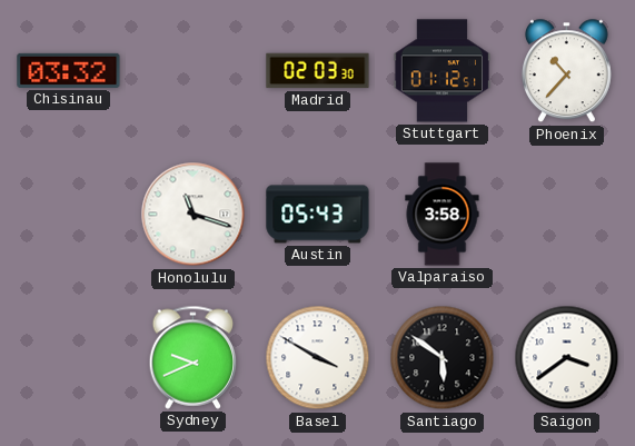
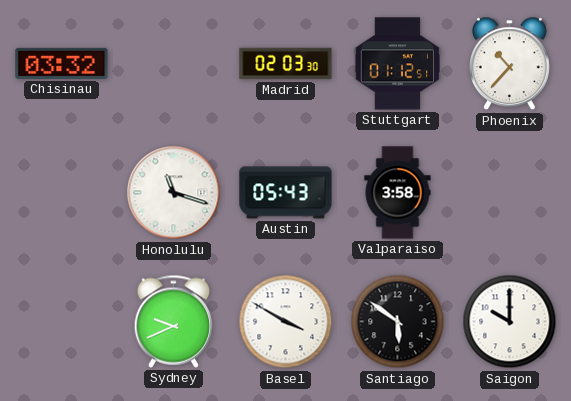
Saigon: 3:39 -> 10:00 (510, 322)
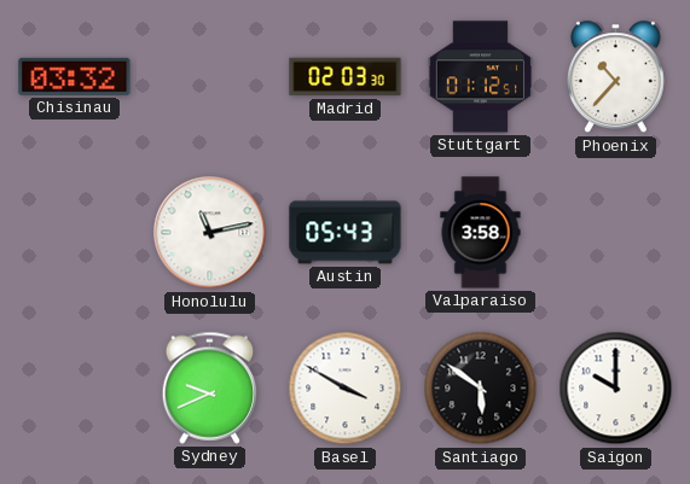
Honolulu: 11:18 -> 11:13 (210, 233)
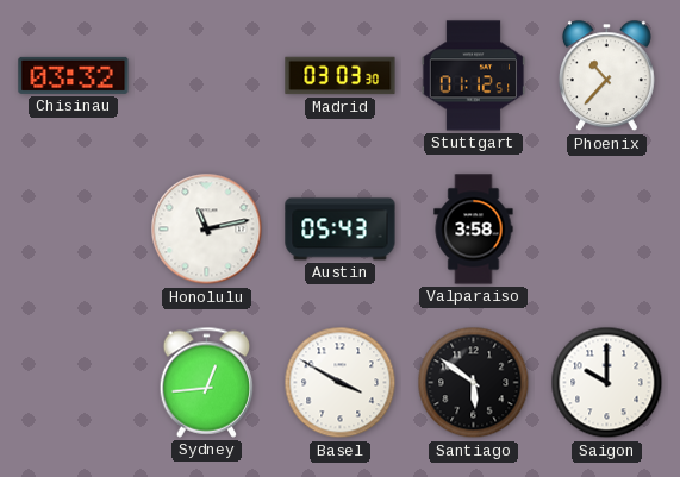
Madrid: 02:03 -> 03:03 (341, 76)
Sydney: 9:41 -> 12:44 (207, 382)
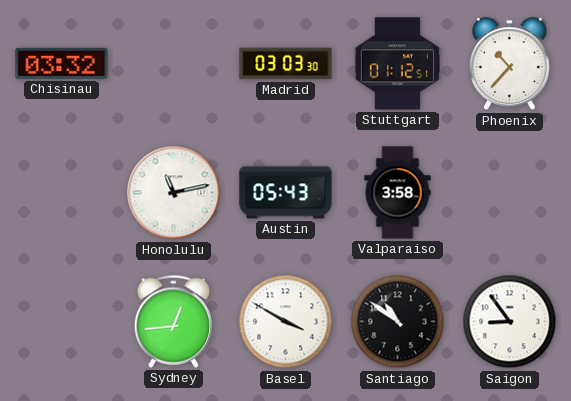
Santiago: 5:51 -> 10:51 (398, 322)
Saigon: 10:00 -> 8:54 (510, 322)
